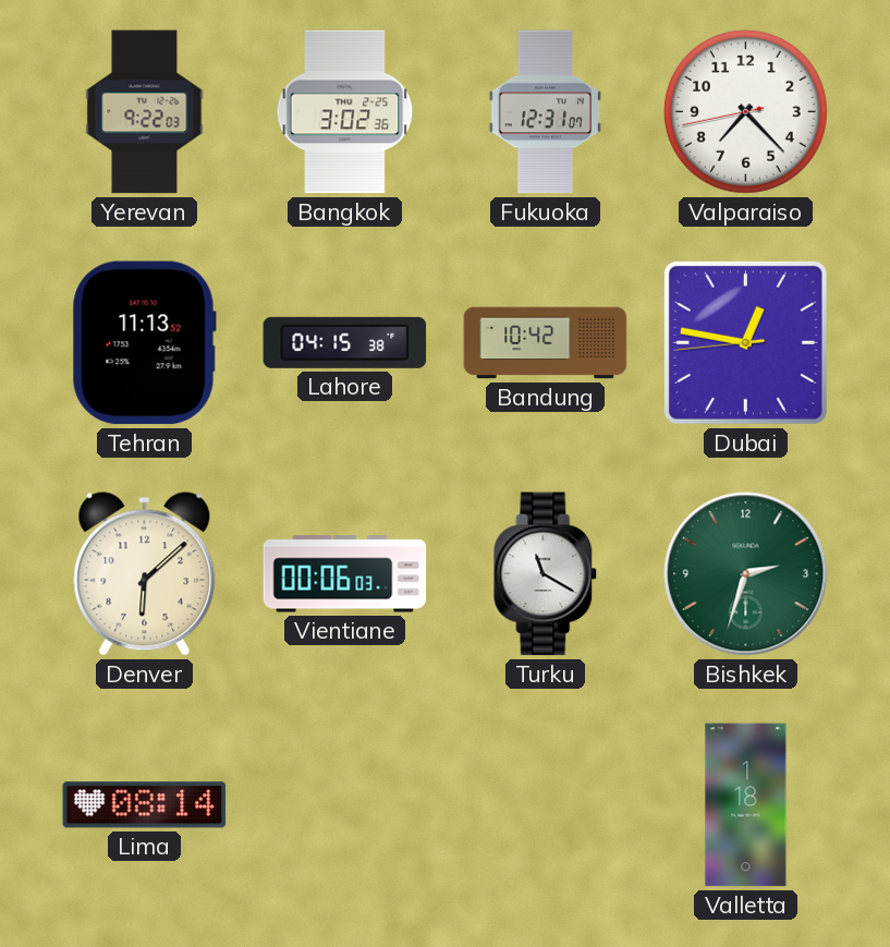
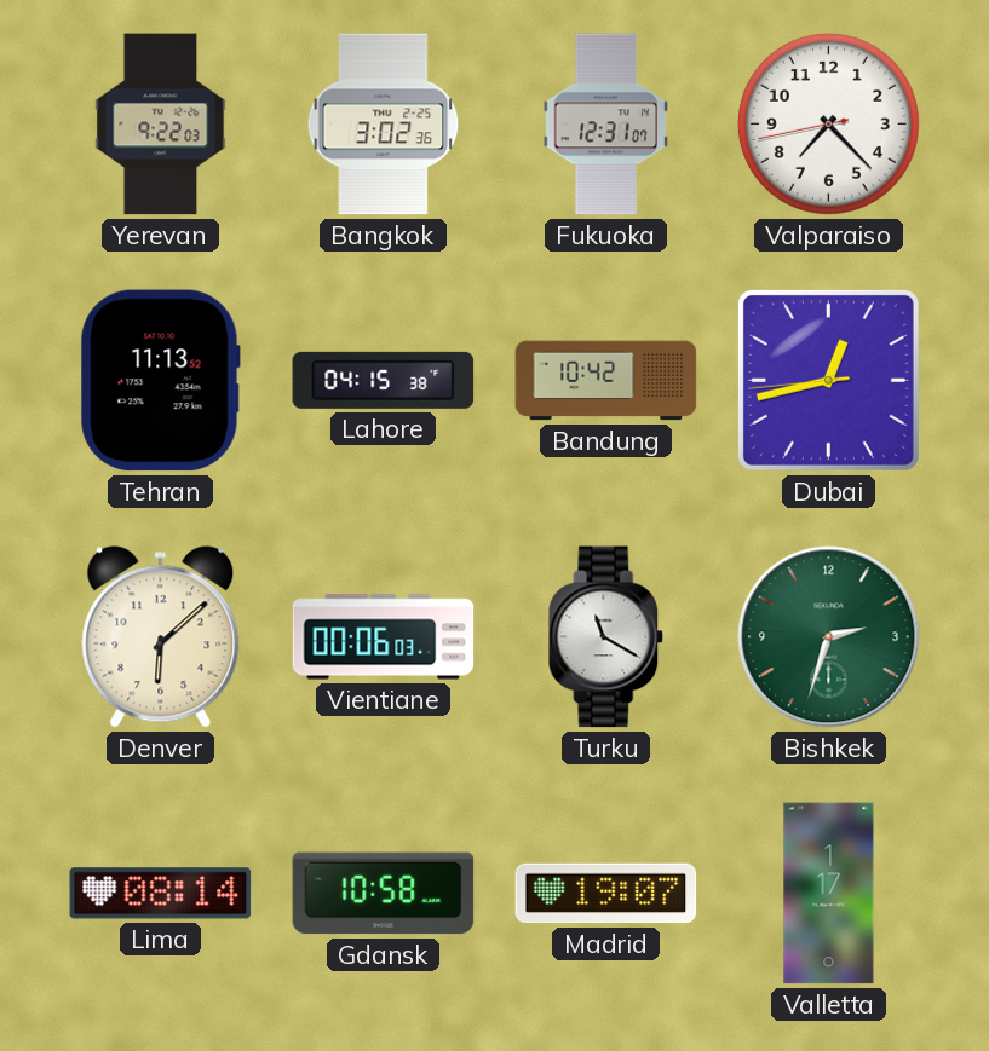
Dubai: 12:46 -> 12:42 (828, 380)
Gdansk: none -> 10:58 (384, 894)
Madrid: none -> 19:07 (606, 894)
Valletta: 1:18 -> 1:17 (829, 894)
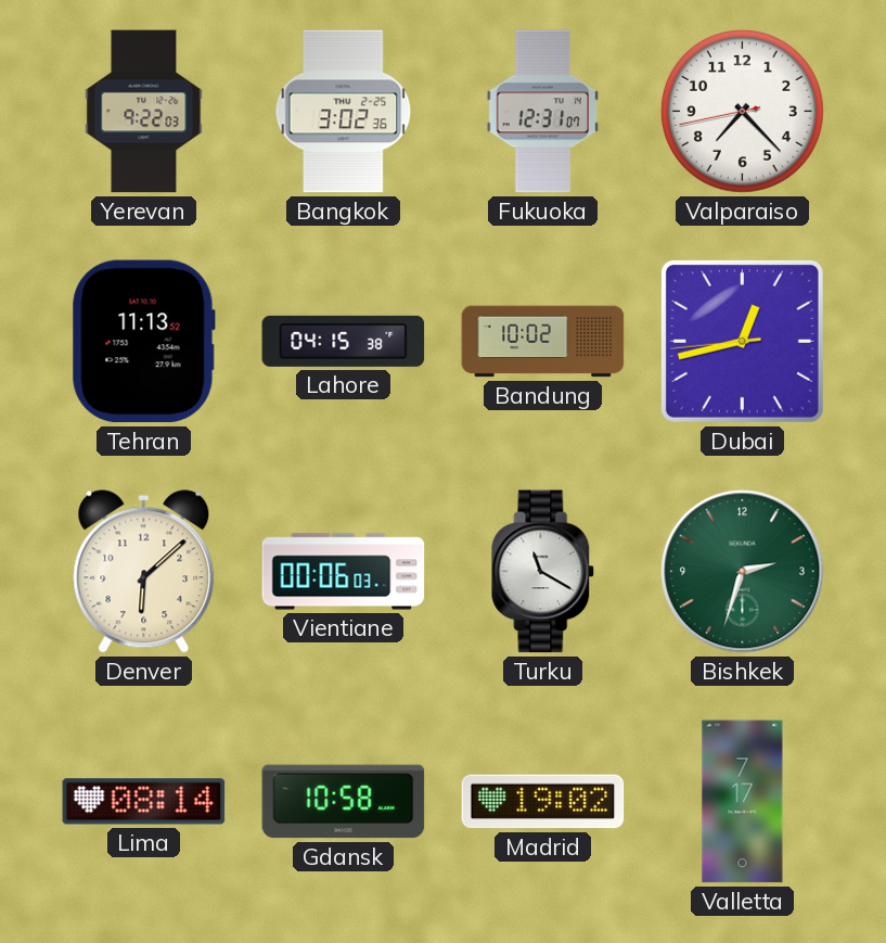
Bandung: 10:42 -> 10:02 (543, 342)
Madrid: 19:07 -> 19:02 (543, 802)
Valletta: 1:17 -> 7:17 (743, 802)
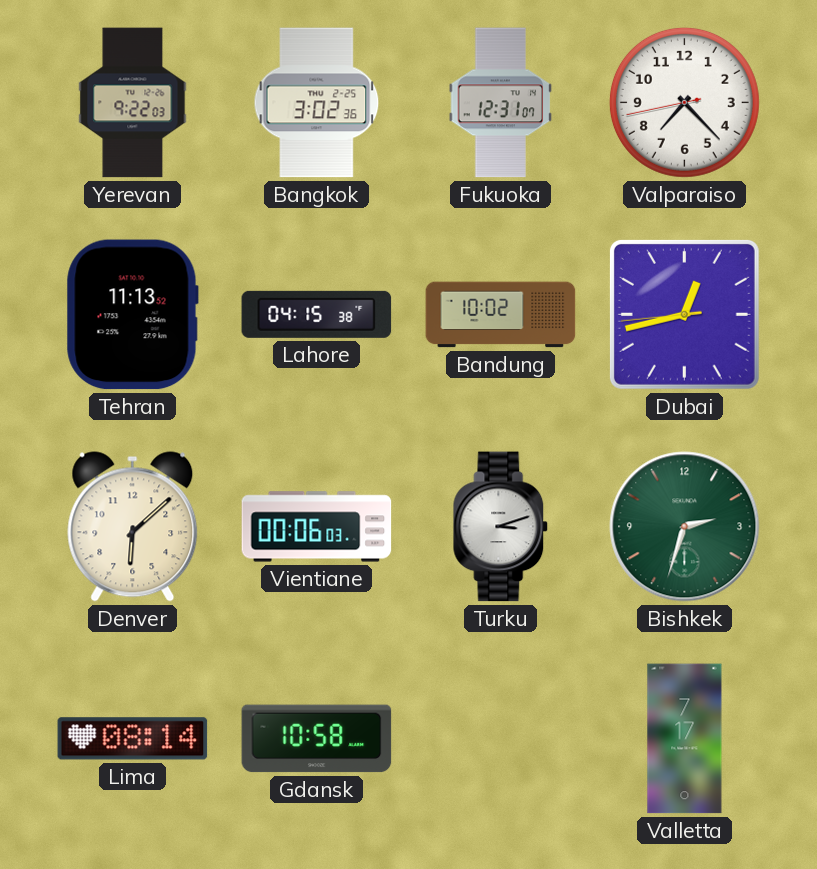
Turku: 11:20 -> 3:12 (501, 527)
Madrid: 19:02 -> none (543, 802)
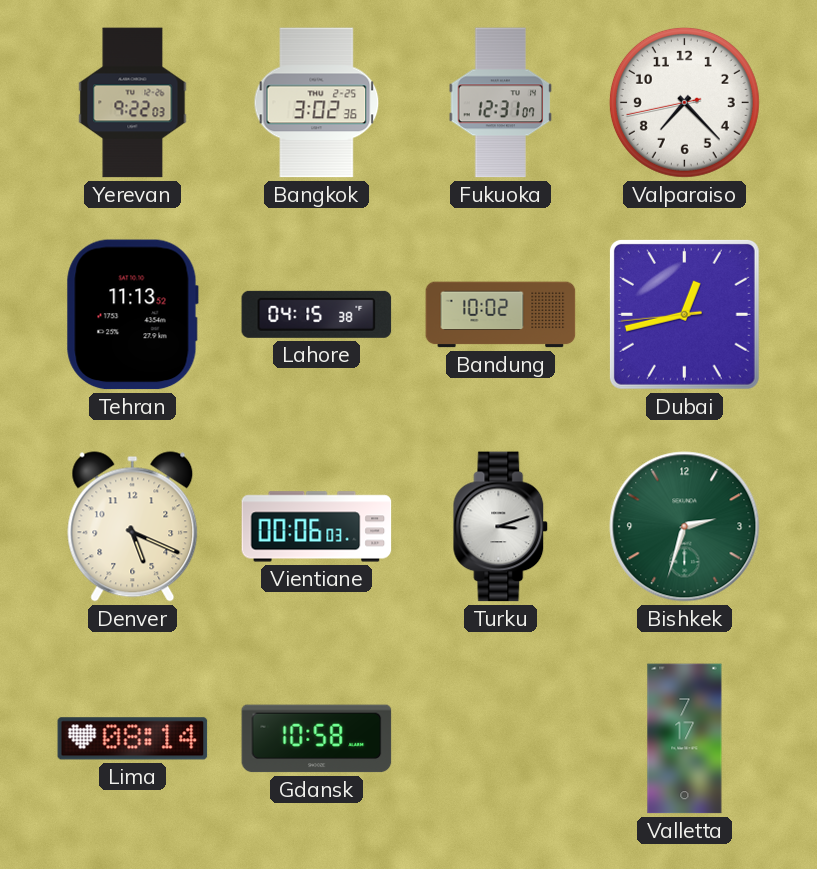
Denver: 6:08 -> 5:19 (133, 527)
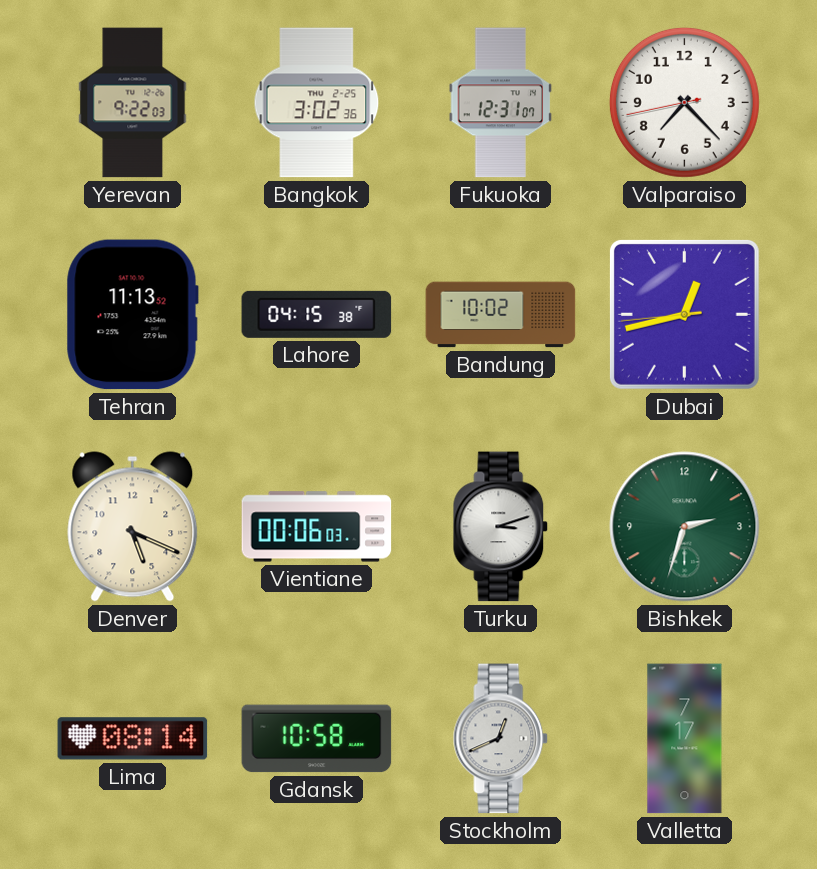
Stockholm: none -> 12:41 (501, 739)
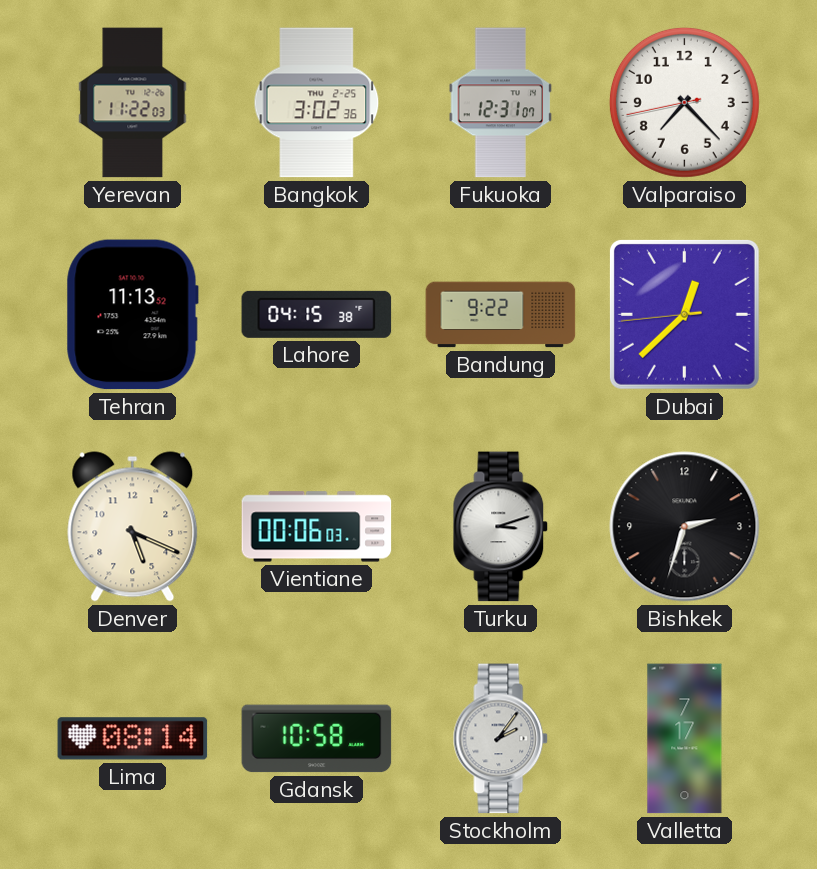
Yerevan: 9:22 -> 11:22 (133, 103)
Bandung: 10:02 -> 9:22 (501, 315)
Dubai: 12:42 -> 12:37 (684, 314)
Bishkek dial: green -> black (685, 527)
Stockholm: 12:41 -> 2:06 (501, 739)
